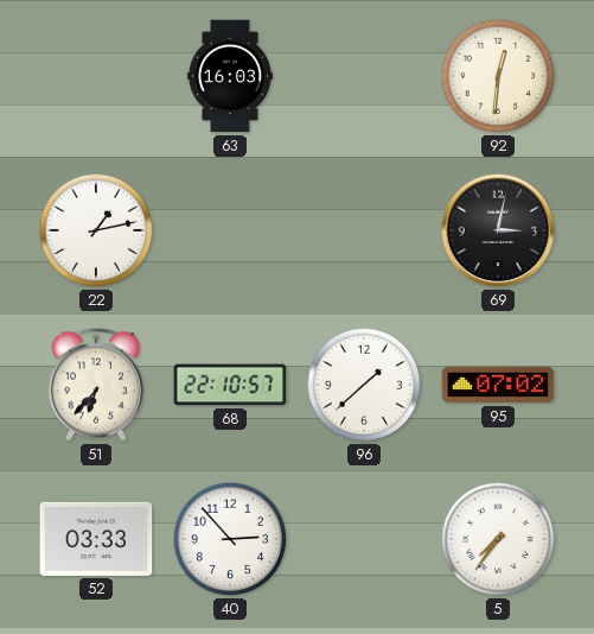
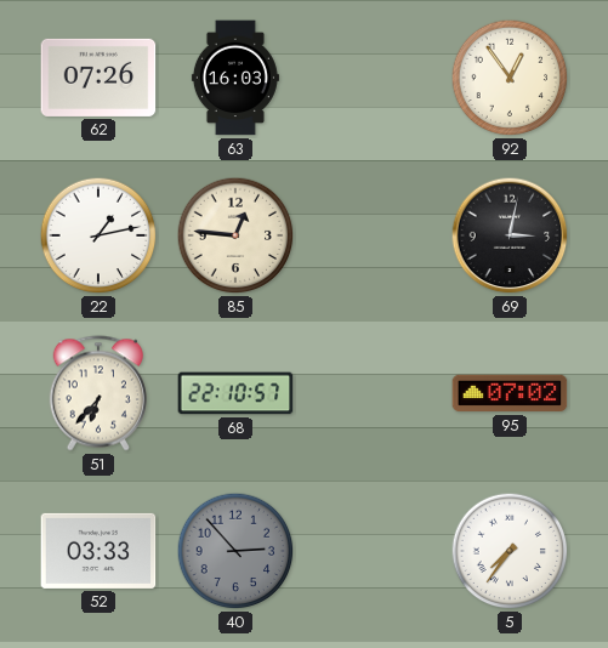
62: none -> 07:26 (98, 78)
92: 12:31 -> 12:54 (510, 78)
85: none -> 12:46 (235, 235)
96: 1:38 -> none (364, 385)
40 dial: white -> grey (235, 551)
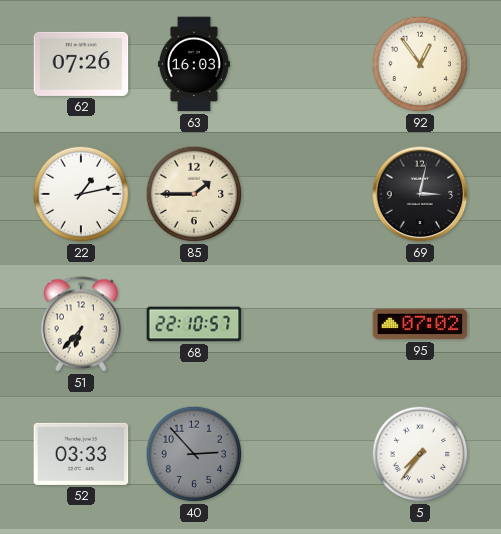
85: 12:46 -> 1:45 (194, 194)
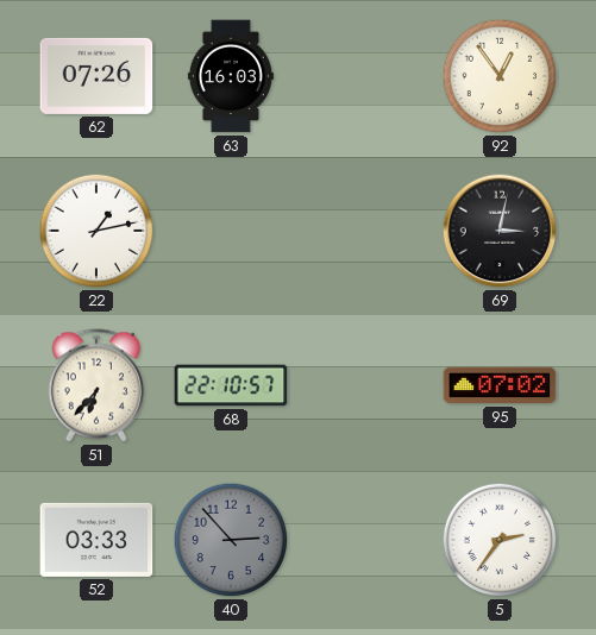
85: 1:45 -> none (194, 194)
5: 7:36 -> 2:36 (500, 540)
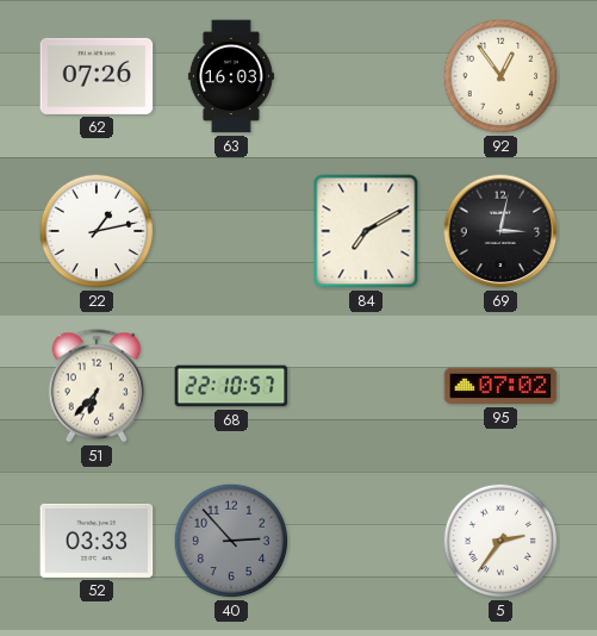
84: none -> 7:10 (366, 231)
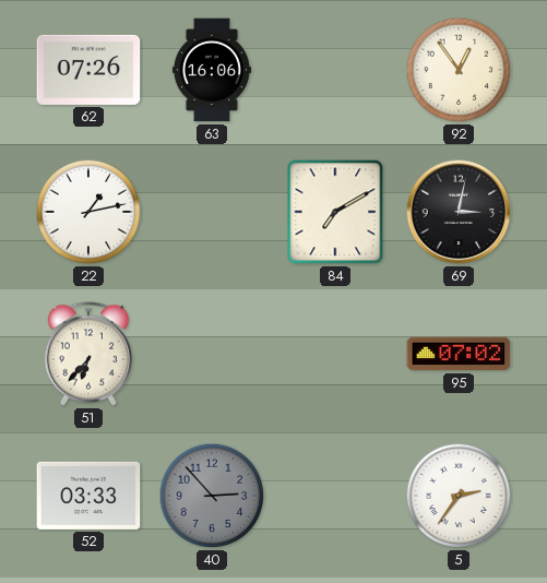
63: 16:03 -> 16:06 (212, 70)
68: 22:10 -> none (231, 386)
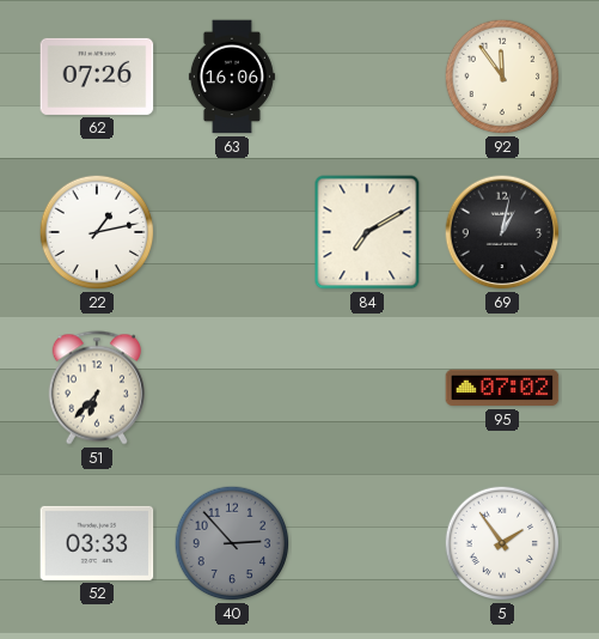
92: 12:54 -> 11:54 (502, 77)
69: 3:02 -> 1:02 (502, 232)
5: 2:36 -> 1:54 (502, 543)
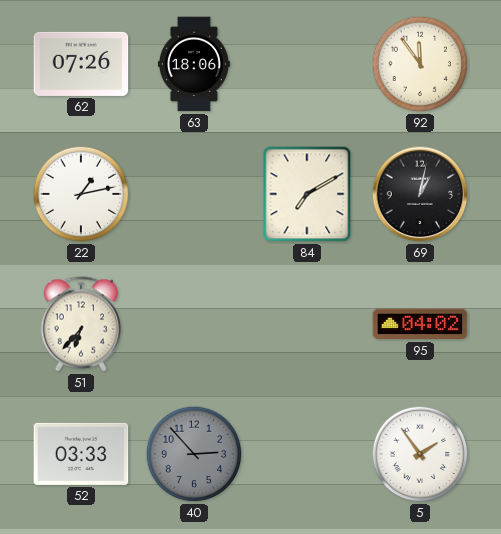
63: 16:06 -> 18:06 (194, 64)
95: 07:02 -> 04:02 (420, 324)
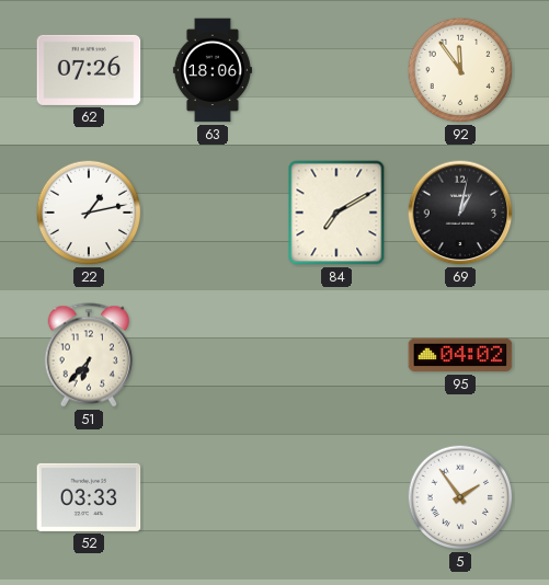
40: 2:53 -> none (194, 454)
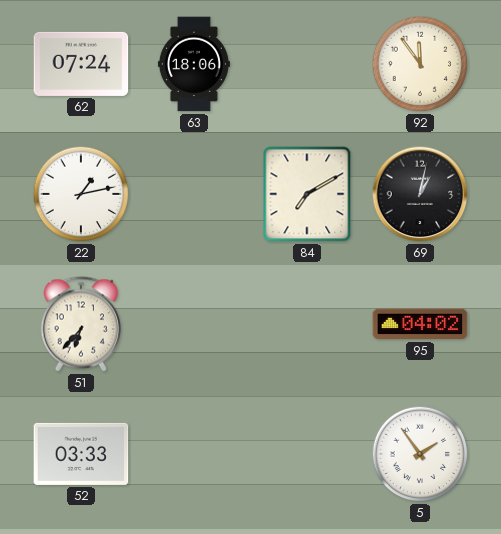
62: 07:26 -> 07:24 (81, 64)
